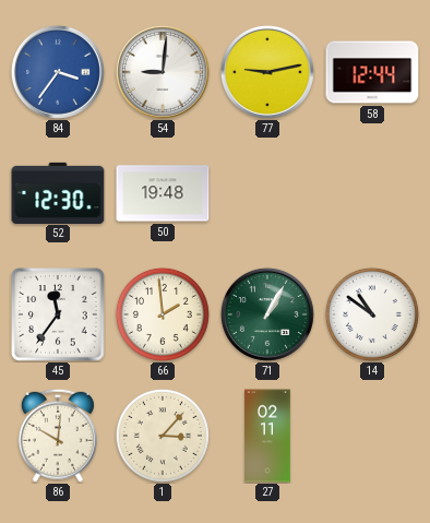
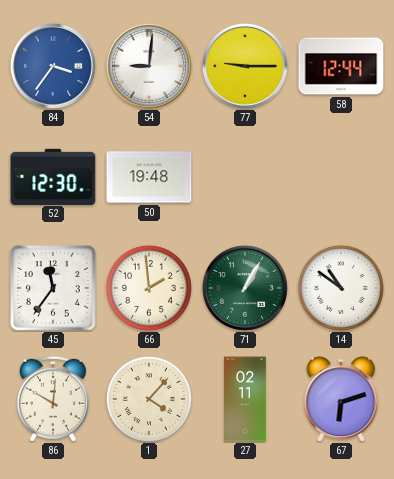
77: 9:13 -> 9:15 (245, 66)
1: 3:07 -> 4:07 (149, 399)
67: none -> 6:12 (341, 399)
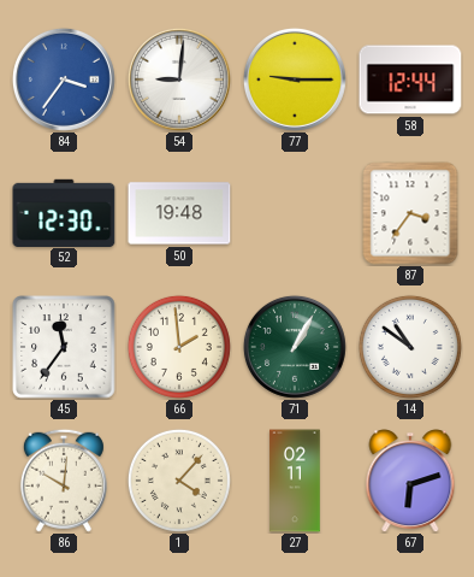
87: none -> 3:36 (410, 213)
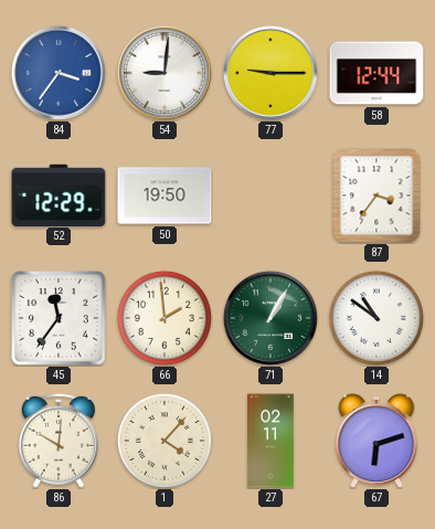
52: 12:30 -> 12:29 (59, 194)
50: 19:48 -> 19:50 (165, 195)
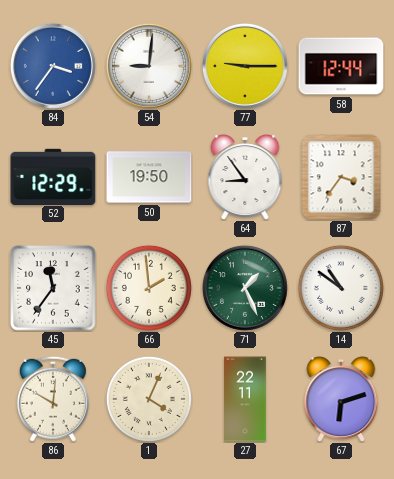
64: none -> 8:54 (245, 177)
71: 1:05 -> 1:26 (245, 288)
1: 4:07 -> 4:04 (149, 399)
27: 02:11 -> 22:11 (245, 399)
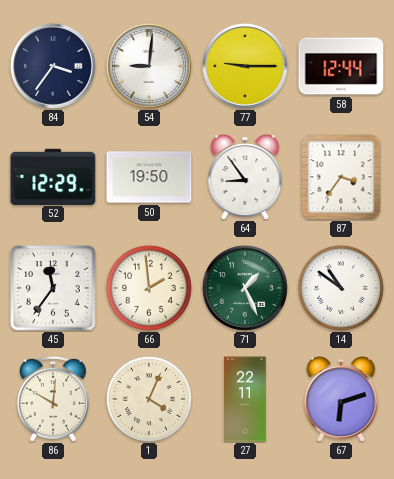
84 dial: blue -> navy (53, 66)
